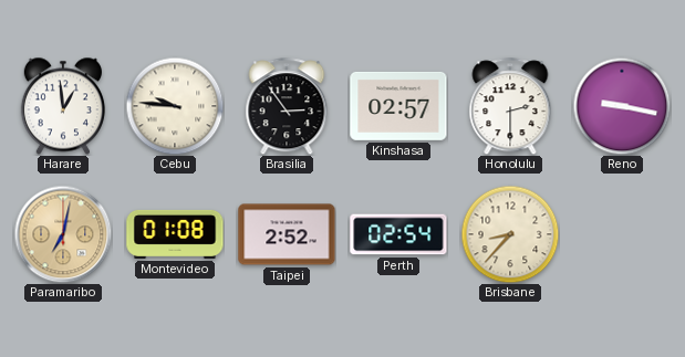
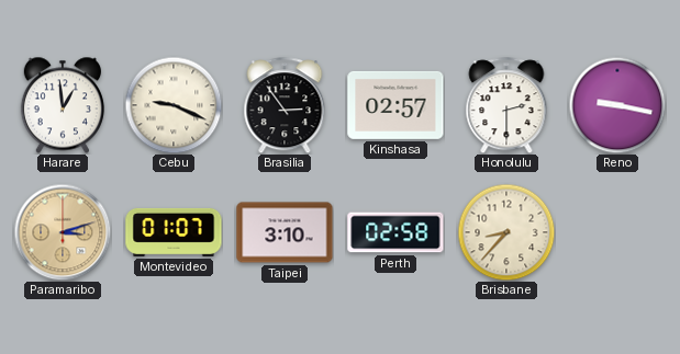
Cebu: 9:46 -> 9:19 (174, 105)
Paramaribo: 7:02 -> 3:12 (63, 232)
Montevideo: 01:08 -> 01:07 (174, 232)
Taipei: 2:52 -> 3:10 (285, 232)
Perth: 02:54 -> 02:58 (395, 232)
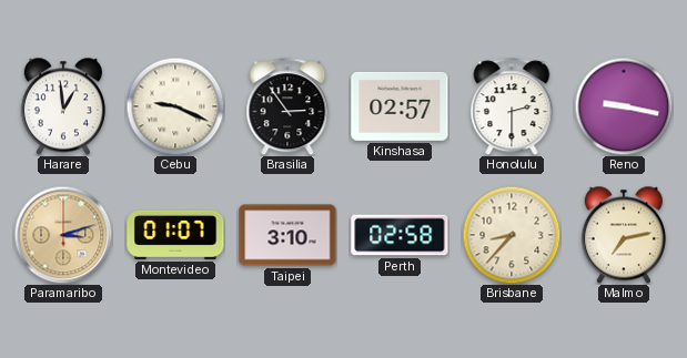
Malmo: none -> 7:13 (624, 235)
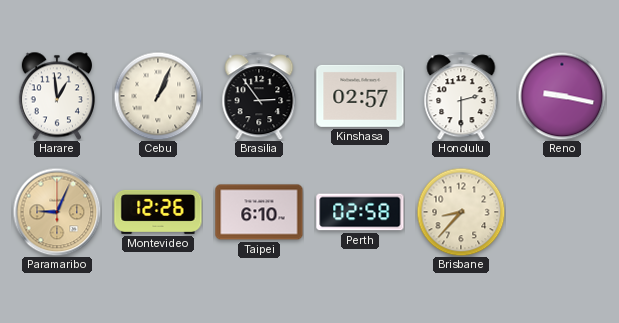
Cebu: 9:19 -> 1:04 (158, 96)
Paramaribo: 3:12 -> 9:04 (57, 212)
Montevideo: 01:07 -> 12:26 (158, 212)
Taipei: 3:10 -> 6:10 (259, 212)
Malmo: 7:13 -> none (624, 235)
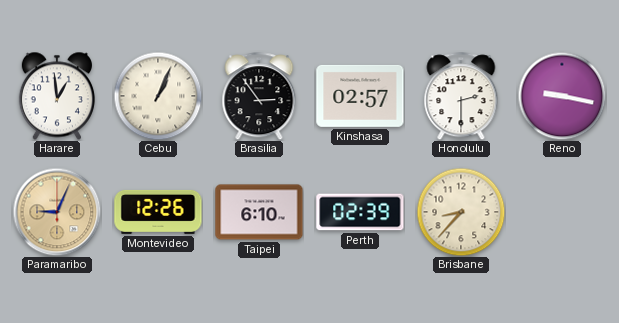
Perth: 02:58 -> 02:39 (360, 212)
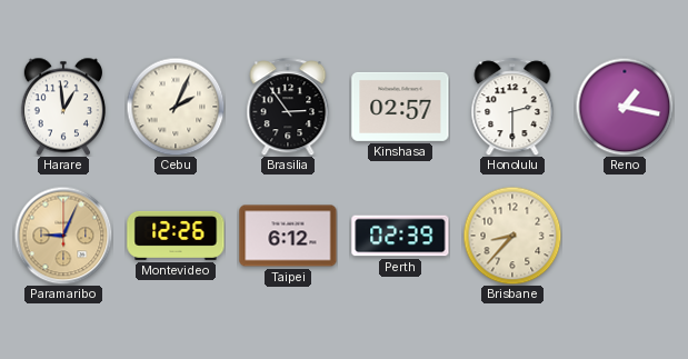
Cebu: 1:04 -> 2:04 (176, 107)
Reno: 9:17 -> 1:17 (625, 107)
Taipei: 6:10 -> 6:12 (288, 236)
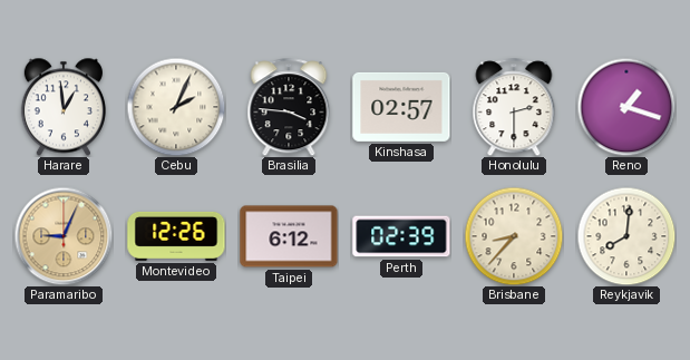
Brasilia: 2:54 -> 3:46 (289, 107)
Reno: 1:17 -> 1:18 (626, 107)
Reykjavik: none -> 8:01 (626, 236)
